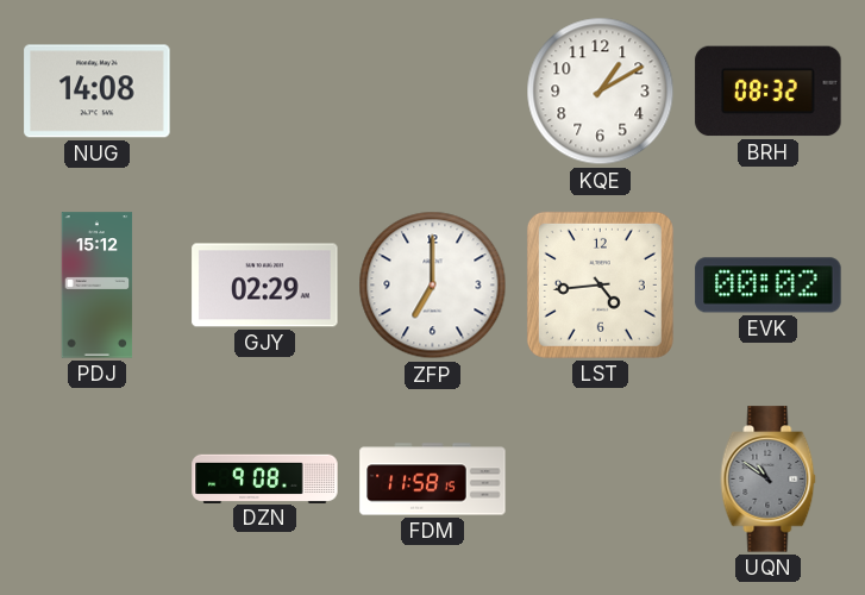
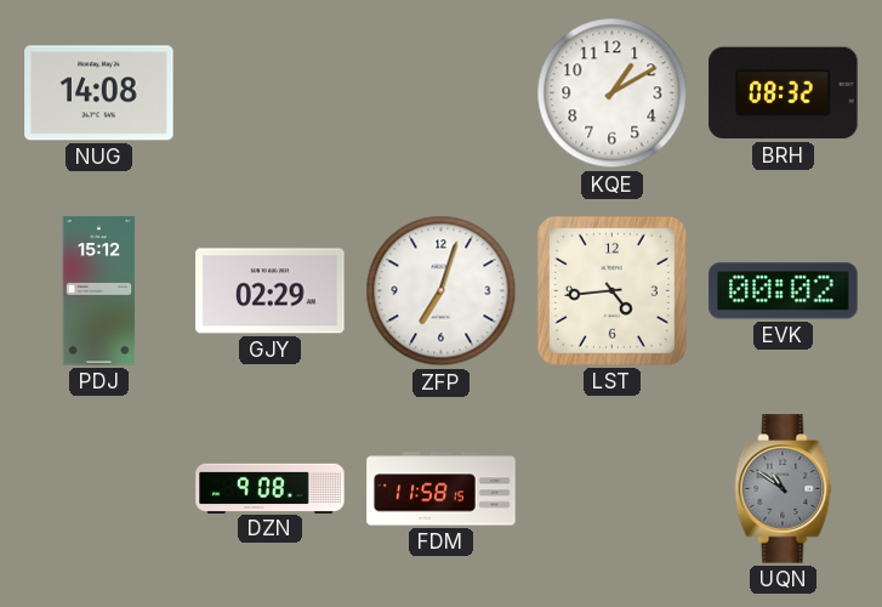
ZFP: 7:00 -> 7:03 (442, 291)
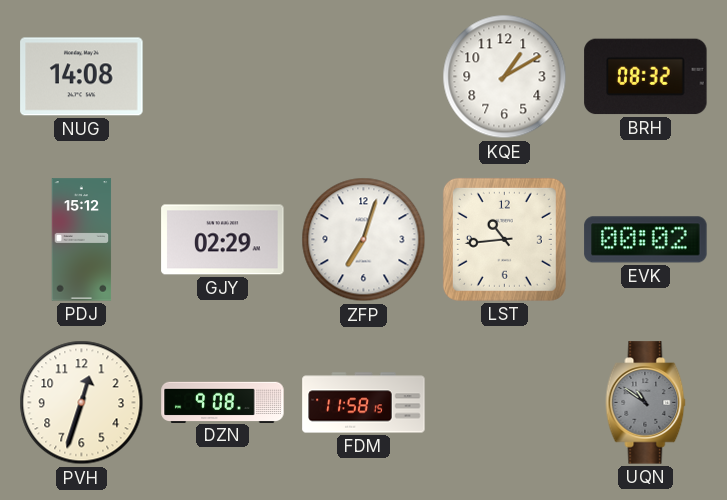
LST: 4:44 -> 10:44 (504, 239)
PVH: none -> 12:33 (82, 403)
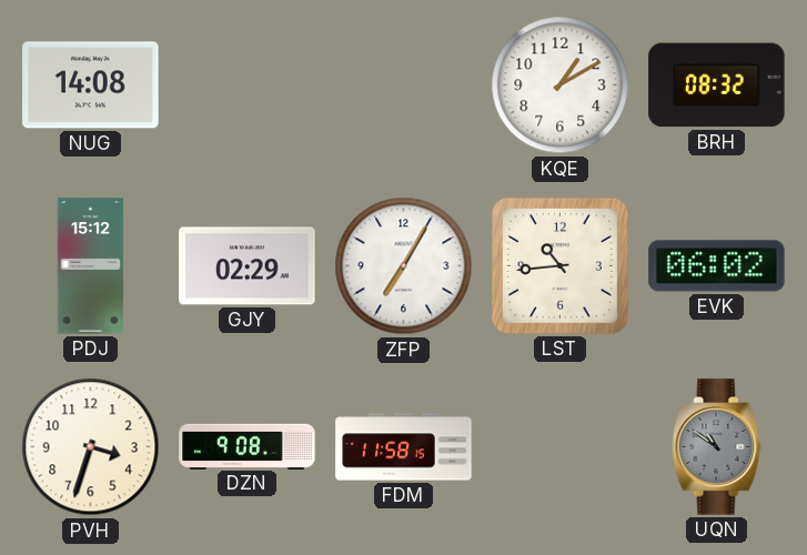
ZFP: 7:03 -> 7:05 (404, 266)
EVK: 00:02 -> 06:02 (717, 266)
PVH: 12:33 -> 3:33 (91, 447)
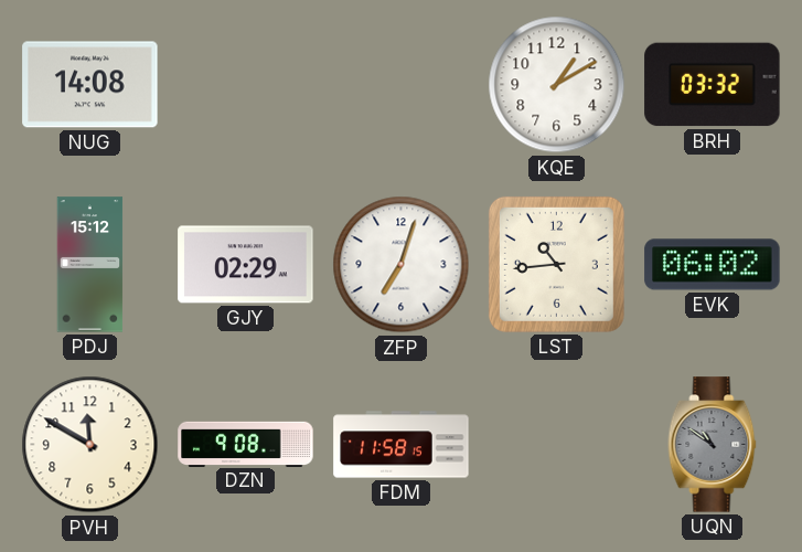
BRH: 08:32 -> 03:32 (713, 85)
ZFP: 7:05 -> 7:03 (402, 265)
PVH: 3:33 -> 11:50 (90, 445)
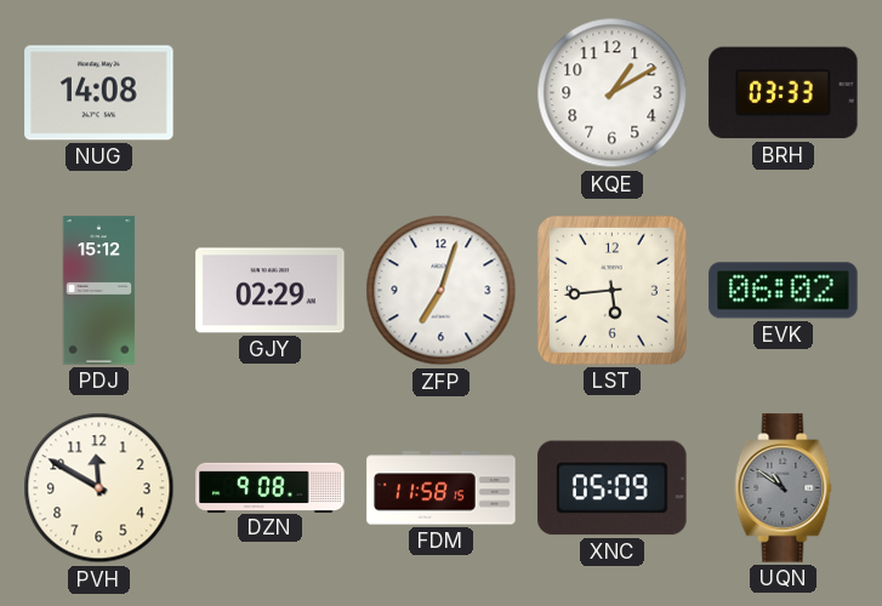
BRH: 03:32 -> 03:33 (784, 93)
LST: 10:44 -> 5:44 (611, 290)
XNC: none -> 05:09 (613, 488)
